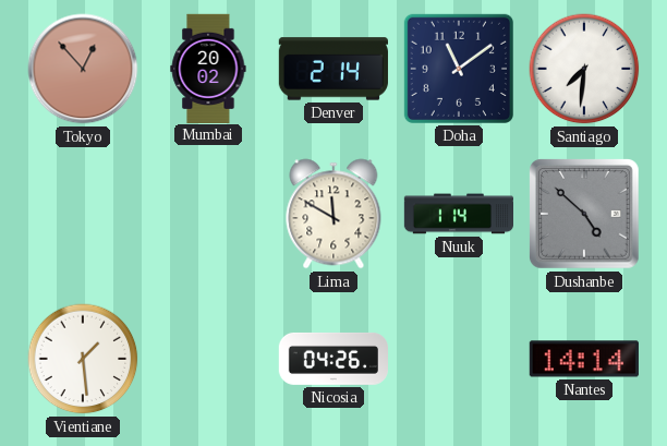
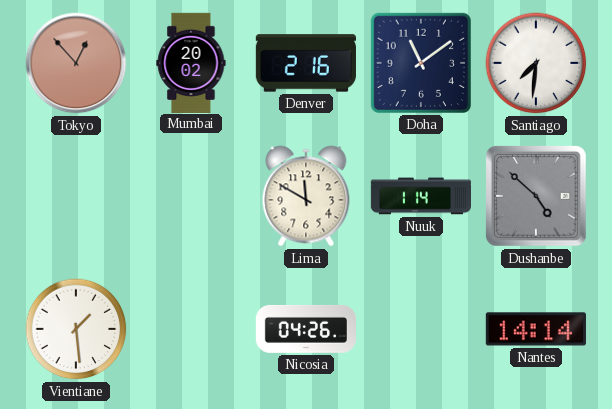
Denver: 2:14 -> 2:16 (306, 63)
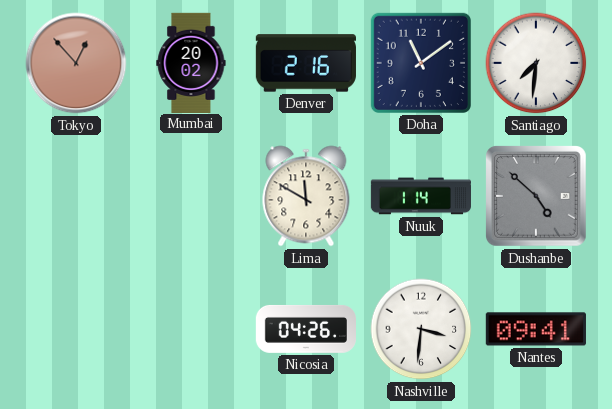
Vientiane: 1:29 -> none (76, 329)
Nashville: none -> 3:31 (421, 329)
Nantes: 14:14 -> 09:41 (536, 329)
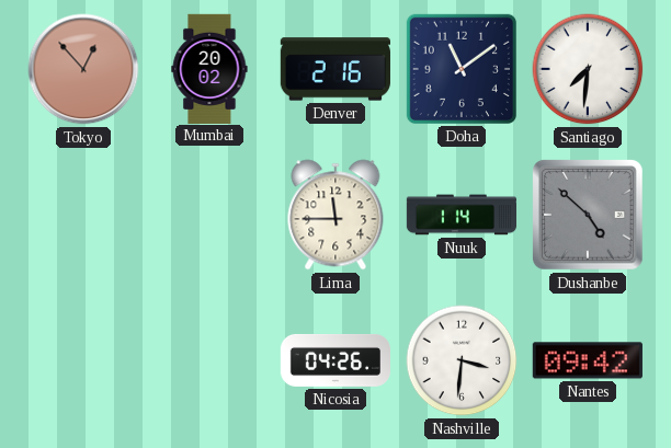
Lima: 11:50 -> 11:45 (336, 215)
Nantes: 09:41 -> 09:42 (588, 360)
